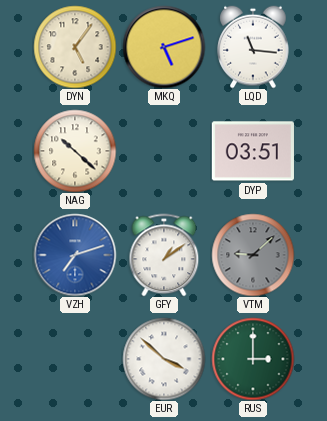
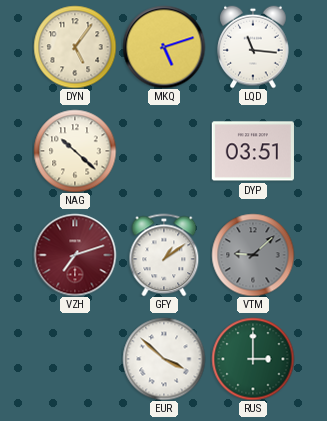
VZH dial: blue -> burgundy (75, 255)
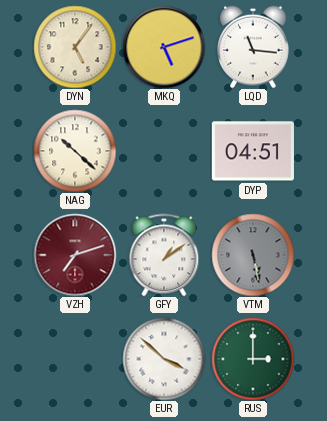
DYP: 03:51 -> 04:51 (253, 151)
VTM: 9:08 -> 5:28 (253, 255)
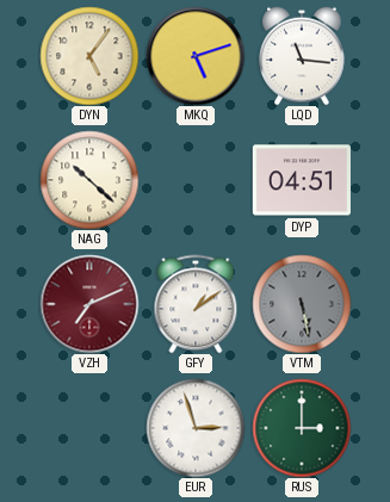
VZH: 7:12 -> 7:11 (89, 304)
EUR: 3:52 -> 2:57 (196, 428)
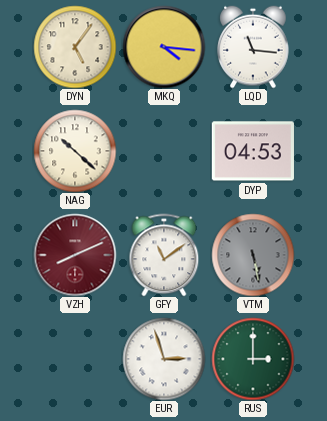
MKQ: 5:12 -> 4:16 (164, 47)
DYP: 04:51 -> 04:53 (253, 151)
VZH: 7:11 -> 8:11 (75, 255)
GFY: 1:09 -> 11:09 (164, 255)
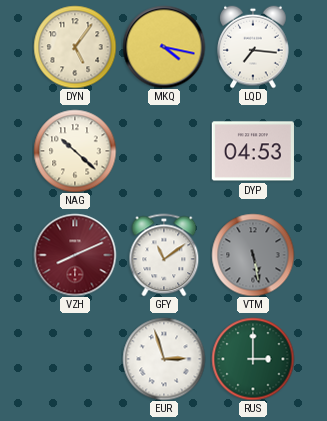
MKQ: 4:16 -> 4:17 (164, 47)
LQD: 11:16 -> 7:16 (253, 47)
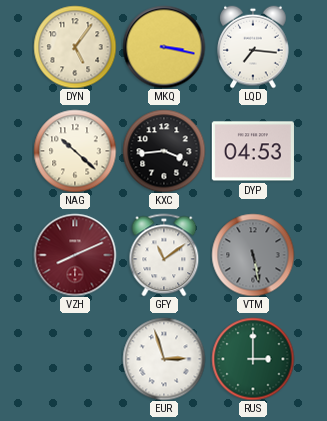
MKQ: 4:17 -> 3:17 (164, 47)
KXC: none -> 3:44 (164, 151)
